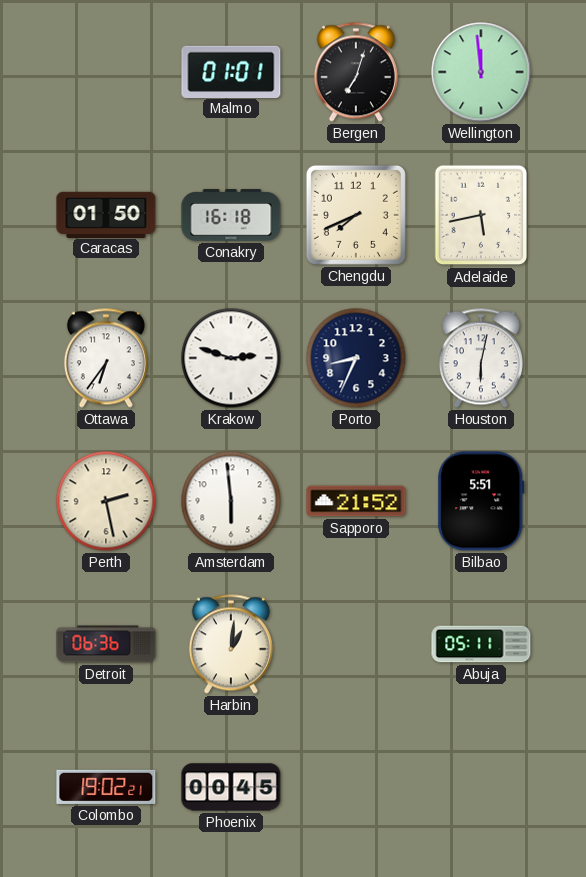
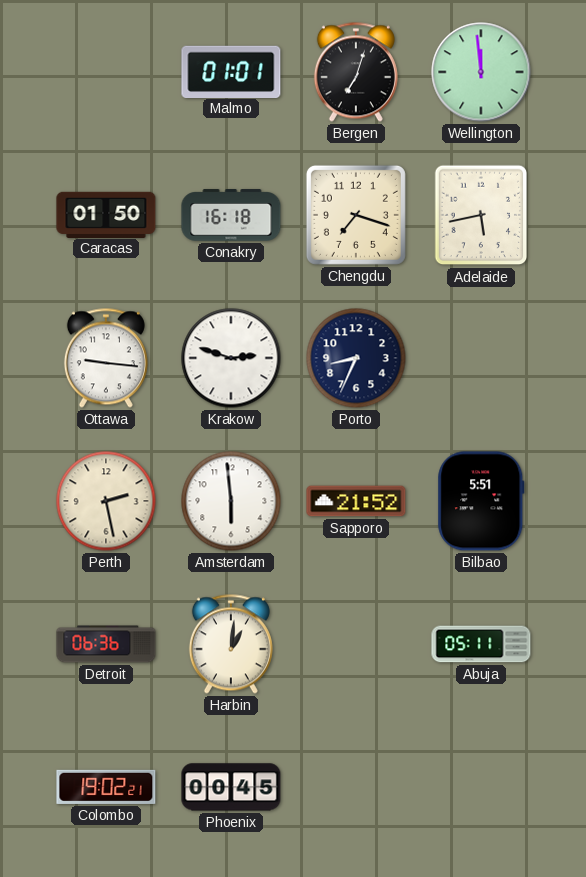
Chengdu: 7:41 -> 7:18 (356, 215)
Ottawa: 6:36 -> 9:16 (106, 358)
Houston: 6:02 -> none (481, 358)
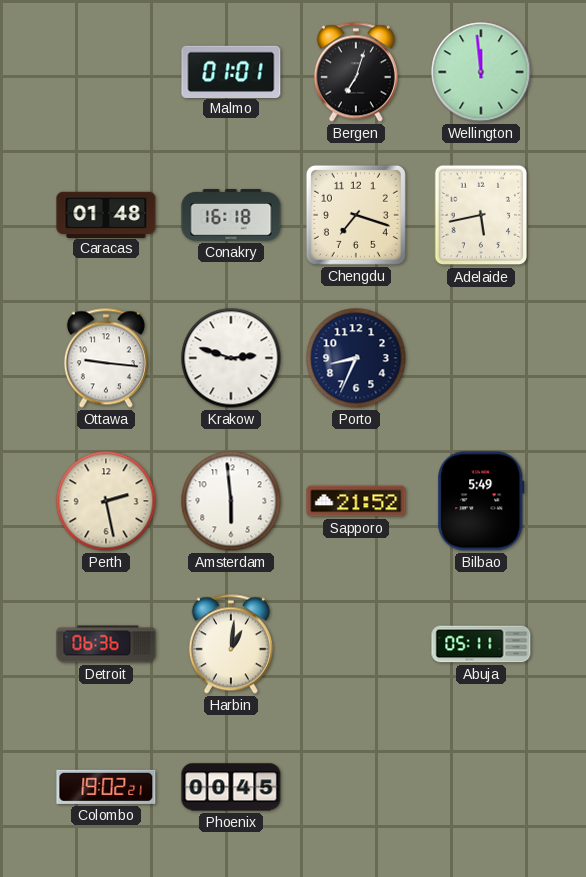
Caracas: 01:50 -> 01:48 (106, 214)
Bilbao: 5:51 -> 5:49 (481, 501)
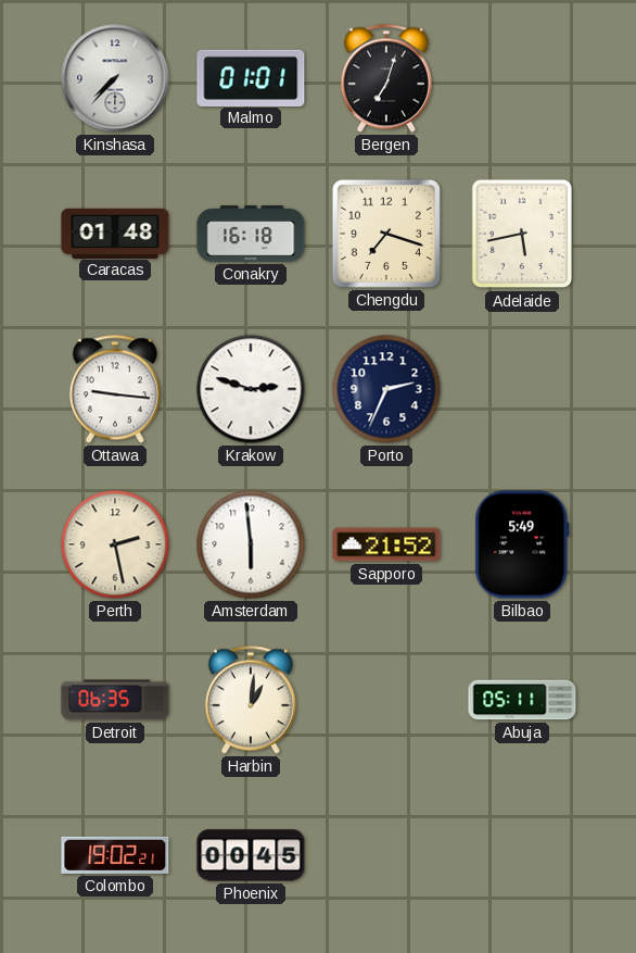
Kinshasa: none -> 7:37 (115, 78)
Wellington: 11:59 -> none (481, 72)
Porto: 8:34 -> 2:34 (386, 389)
Detroit: 06:36 -> 06:35 (115, 700)
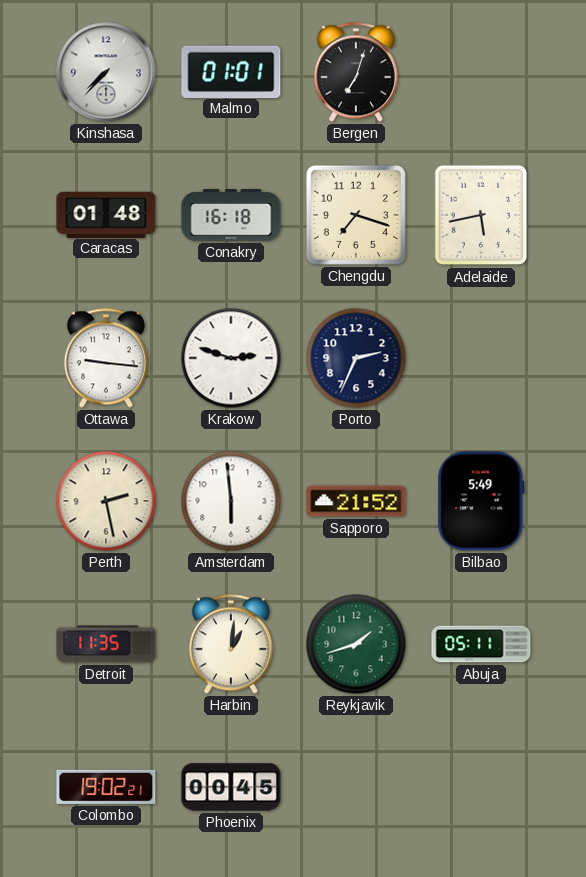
Detroit: 06:35 -> 11:35 (106, 644)
Reykjavik: none -> 1:42 (356, 644)
